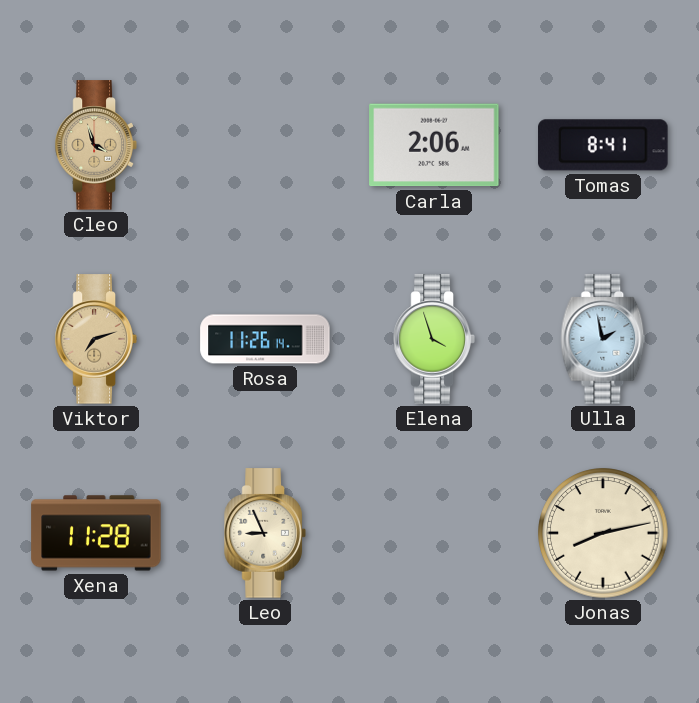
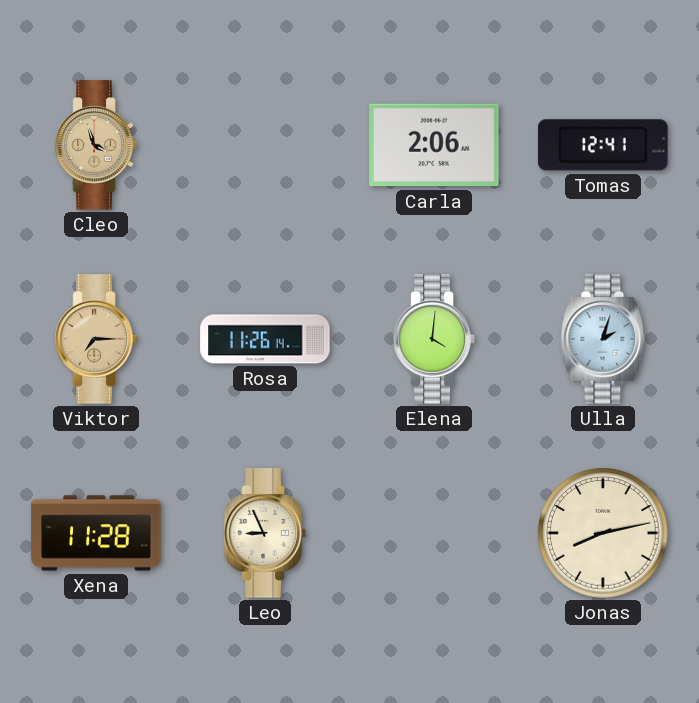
Tomas: 8:41 -> 12:41 (603, 145)
Viktor: 7:12 -> 7:15 (96, 339)
Elena: 3:57 -> 4:01 (434, 339)
Ulla: 1:58 -> 2:03 (603, 339)
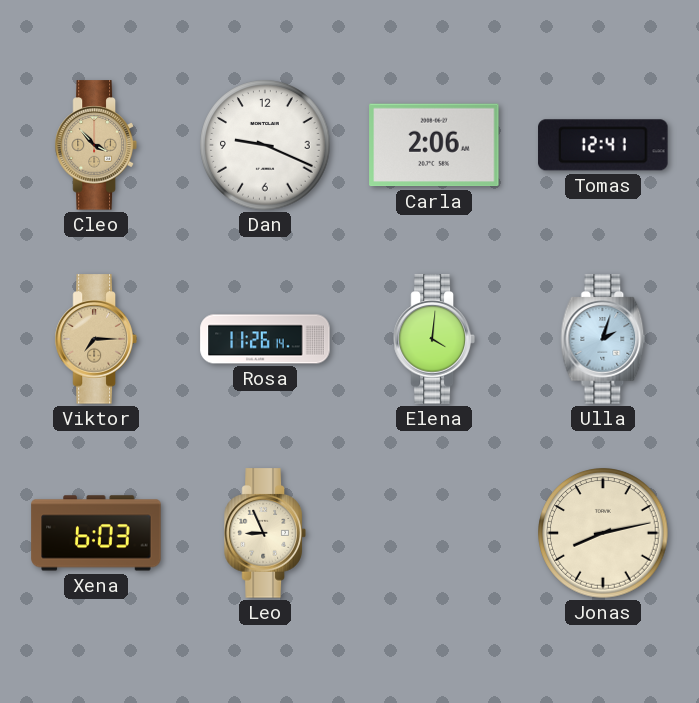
Cleo: 3:57 -> 3:53 (96, 145)
Dan: none -> 9:19 (265, 145)
Xena: 11:28 -> 6:03 (96, 533)
